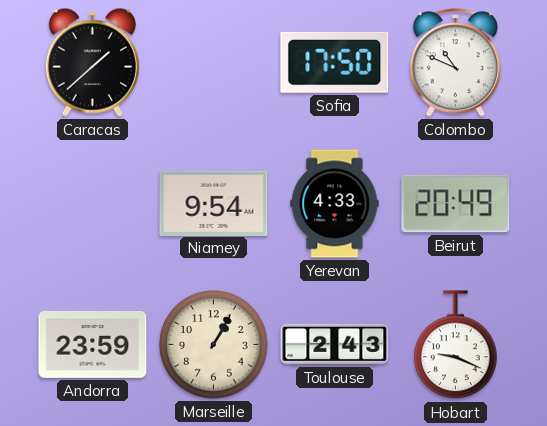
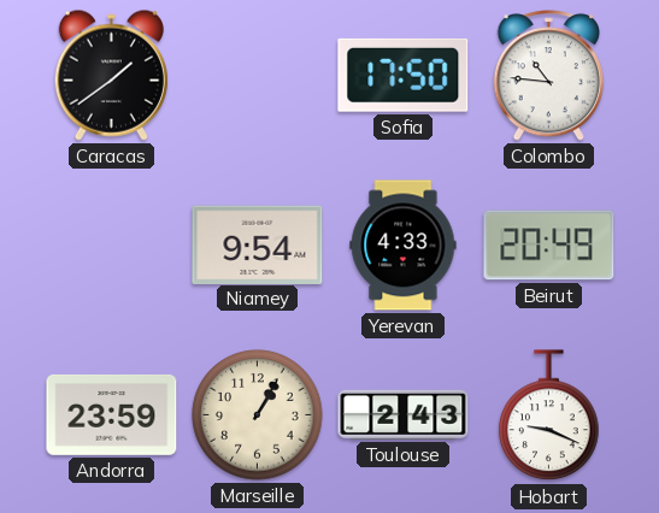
Caracas: 1:38 -> 1:39 (111, 75)
Colombo: 10:49 -> 10:46 (548, 76)
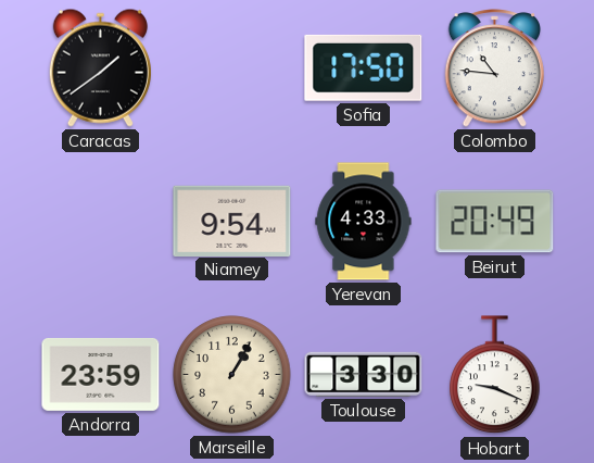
Toulouse: 2:43 -> 3:30 (364, 374)
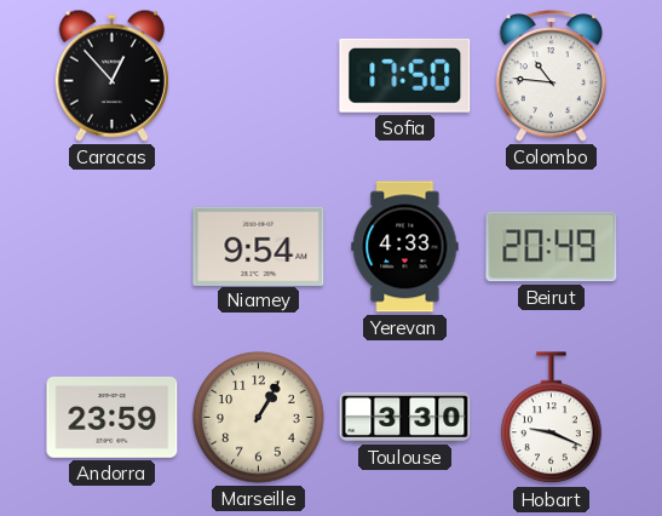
Caracas: 1:39 -> 12:53 (111, 75)
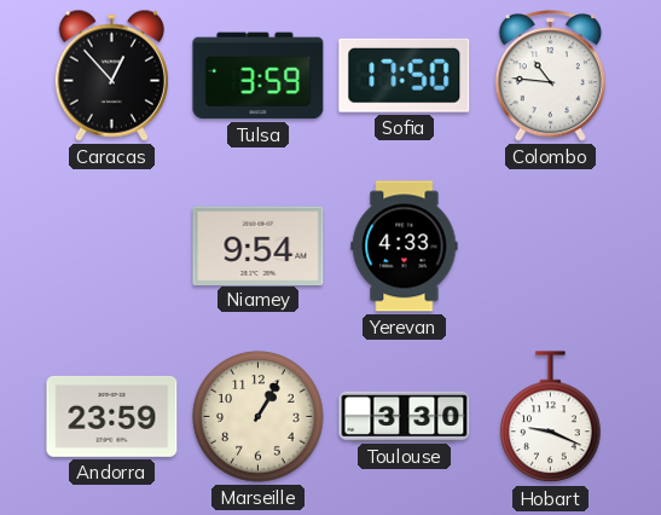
Tulsa: none -> 3:59 (259, 76)
Beirut: 20:49 -> none (552, 247)
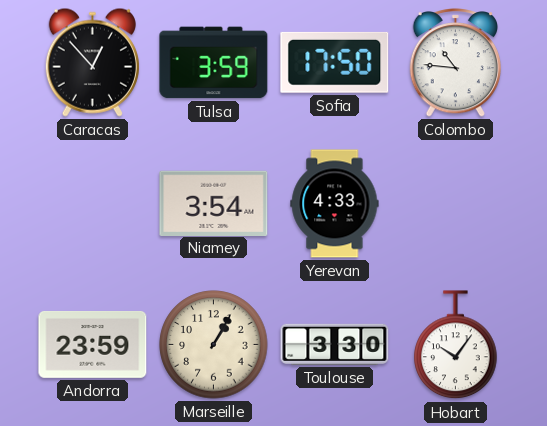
Niamey: 9:54 -> 3:54 (214, 203)
Hobart: 9:19 -> 10:06 (456, 345)
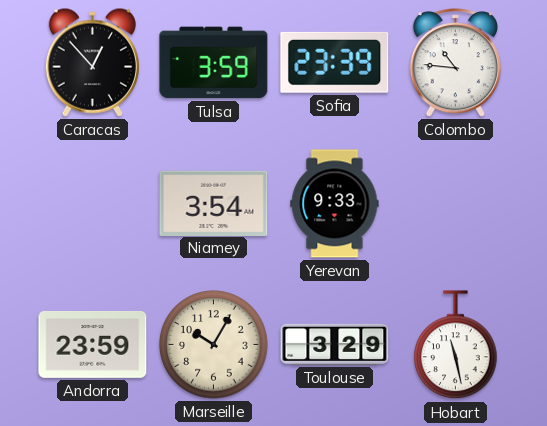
Sofia: 17:50 -> 23:39 (335, 62)
Yerevan: 4:33 -> 9:33 (335, 204)
Marseille: 1:05 -> 10:05 (214, 345)
Toulouse: 3:30 -> 3:29 (335, 344)
Hobart: 10:06 -> 11:28 (456, 345)
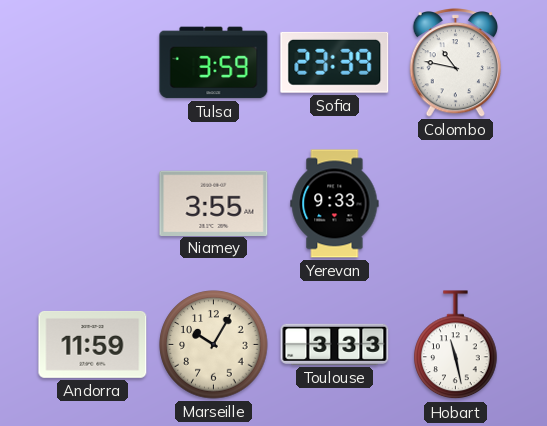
Caracas: 12:53 -> none (92, 62)
Colombo: 10:46 -> 10:47 (455, 63)
Niamey: 3:54 -> 3:55 (214, 203)
Andorra: 23:59 -> 11:59 (93, 344)
Toulouse: 3:29 -> 3:33 (335, 344)
